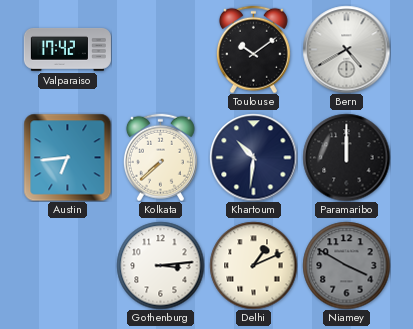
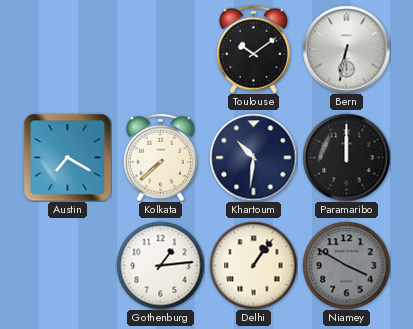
Valparaiso: 17:42 -> none (67, 50)
Bern: 4:40 -> 6:32 (346, 49)
Austin: 6:44 -> 7:20 (67, 157)
Gothenburg: 3:14 -> 1:14 (160, 265)
Delhi: 1:11 -> 1:06 (253, 265)
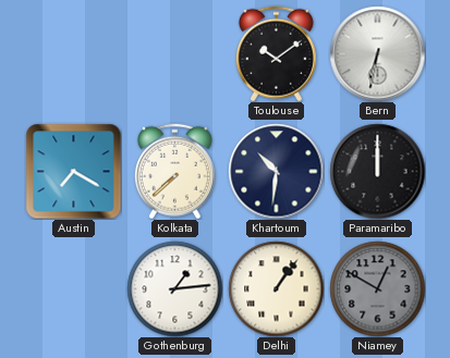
Niamey: 3:50 -> 12:50 (377, 288)
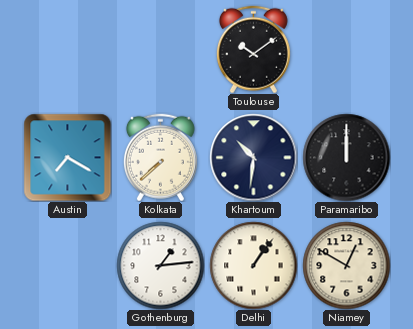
Bern: 6:32 -> none (377, 53)
Niamey dial: grey -> cream (346, 265)
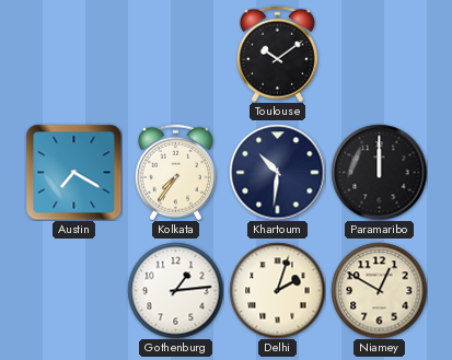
Kolkata: 7:38 -> 7:36 (175, 172)
Delhi: 1:06 -> 2:03 (277, 290)
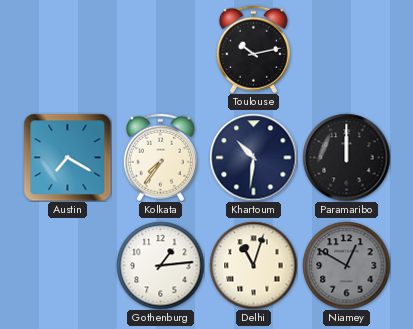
Toulouse: 10:09 -> 10:13 (253, 49)
Delhi: 2:03 -> 11:03 (253, 265)
Niamey dial: cream -> grey (346, 265)
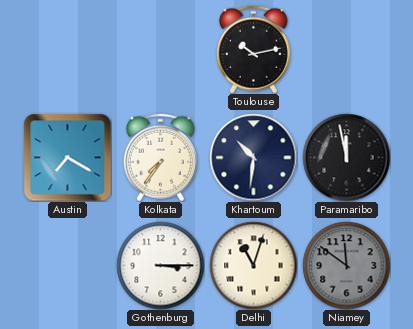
Paramaribo: 12:00 -> 11:58 (346, 157)
Gothenburg: 1:14 -> 3:15 (160, 265)
Niamey: 12:50 -> 11:51 (346, 265)
